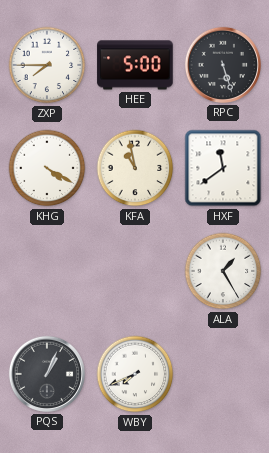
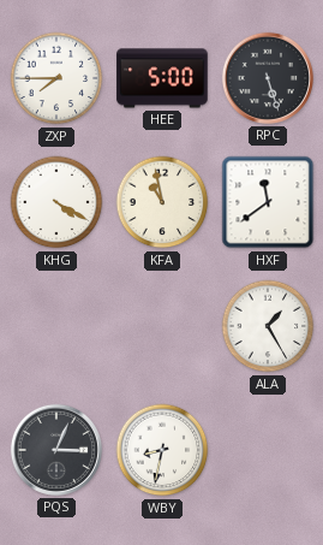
PQS: 1:04 -> 3:04 (56, 450)
WBY: 7:41 -> 8:32 (162, 450)
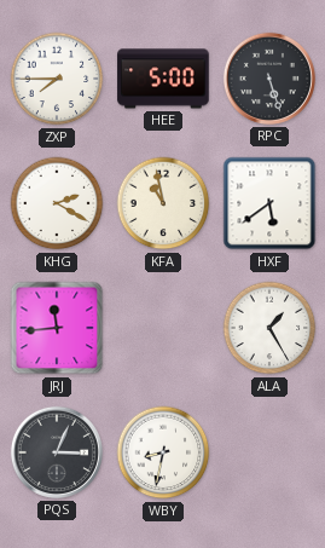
KHG: 4:20 -> 2:20 (57, 203)
HXF: 11:39 -> 5:39 (269, 203)
JRJ: none -> 11:44 (57, 328)
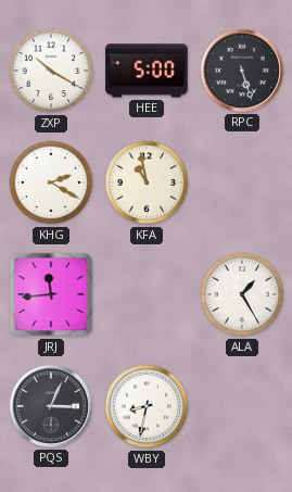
ZXP: 7:45 -> 10:20 (51, 71)
HXF: 5:39 -> none (269, 203)
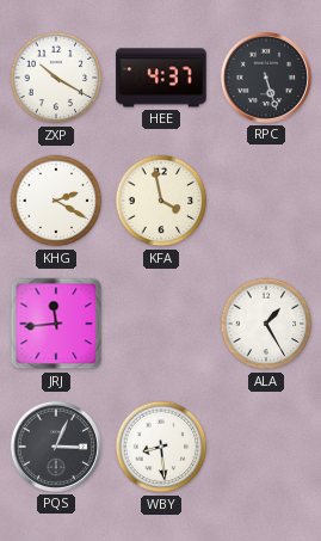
HEE: 5:00 -> 4:37 (161, 78)
KFA: 10:58 -> 3:58 (161, 201)
WBY: 8:32 -> 8:29 (161, 447)
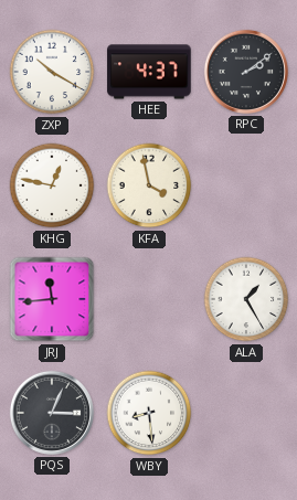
RPC: 5:27 -> 2:09 (246, 72)
KHG: 2:20 -> 12:47 (52, 185)
